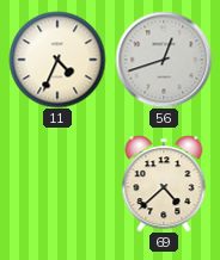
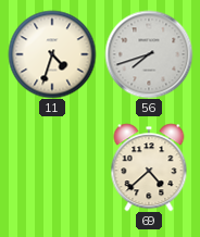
11: 4:34 -> 4:33 (52, 54)
56: 12:42 -> 7:42 (149, 54)
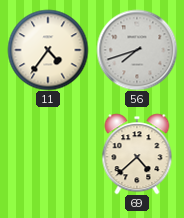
11: 4:33 -> 4:36 (48, 50)
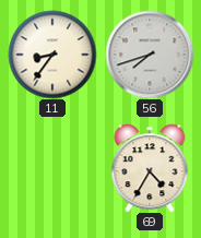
11: 4:36 -> 8:36 (52, 55)
69: 4:38 -> 4:35 (150, 168)
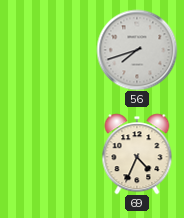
11: 8:36 -> none (52, 55)
69: 4:35 -> 4:34 (137, 154)
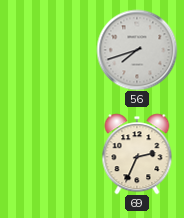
69: 4:34 -> 2:34 (137, 154)
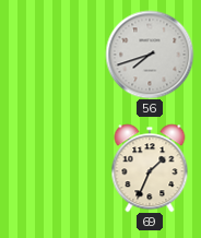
69: 2:34 -> 1:34 (150, 168)
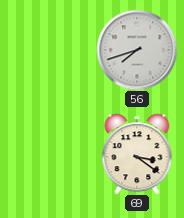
69: 1:34 -> 3:21 (137, 154)
